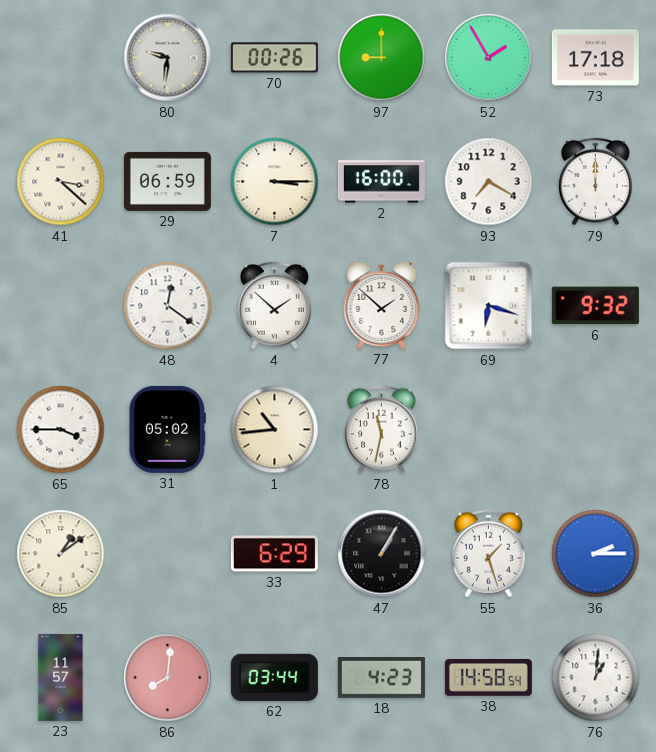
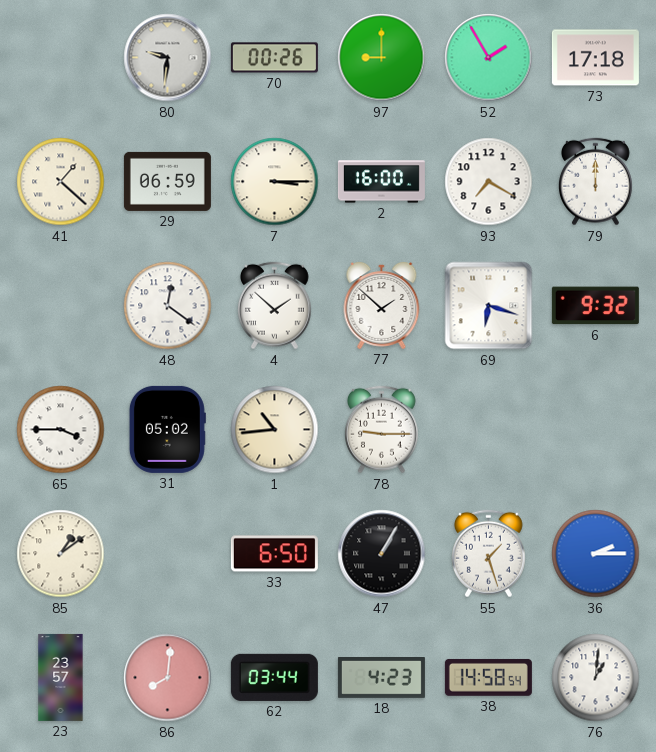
41: 3:22 -> 1:22 (61, 182)
78: 11:32 -> 9:15 (381, 430)
33: 6:29 -> 6:50 (274, 554)
23: 11:57 -> 23:57 (61, 677)
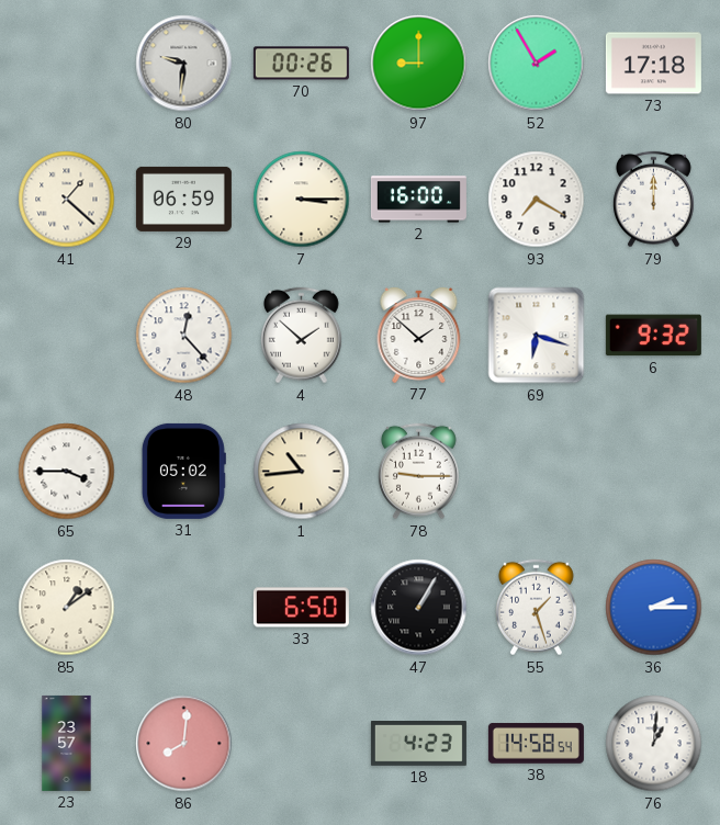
48: 12:21 -> 12:23 (184, 336)
62: 03:44 -> none (274, 677)
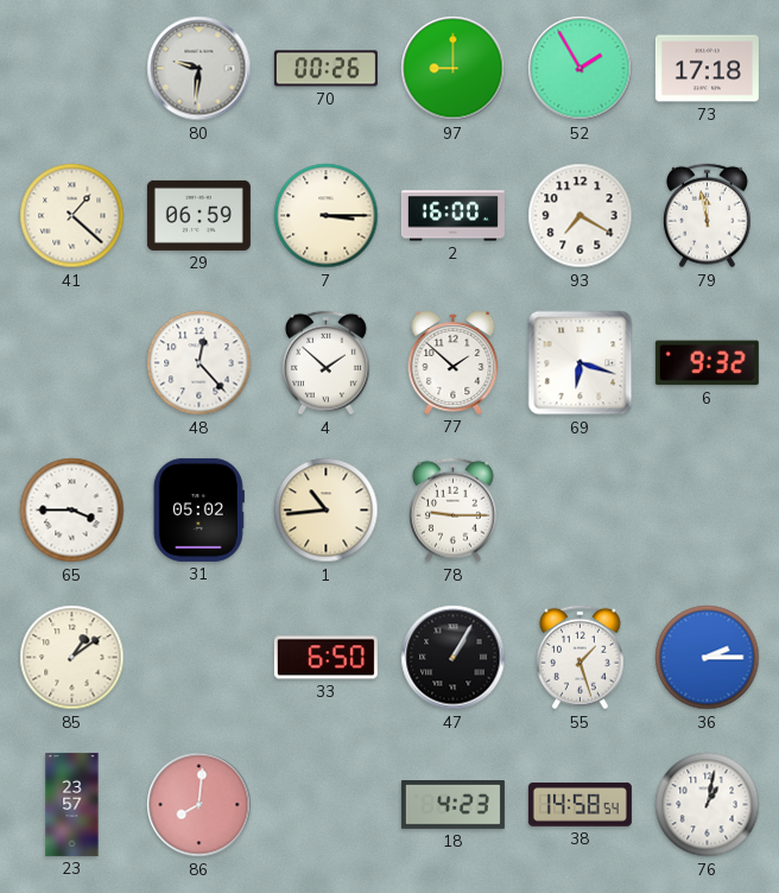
79: 12:00 -> 11:58 (707, 216)
76: 1:01 -> 1:02 (708, 805)
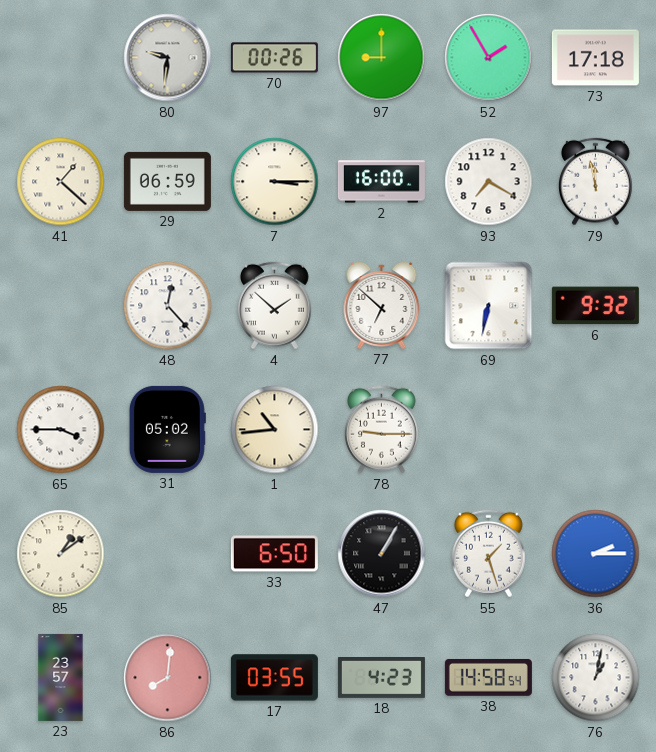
77: 1:52 -> 6:52 (382, 305)
69: 6:18 -> 6:32 (489, 306)
17: none -> 03:55 (274, 678)
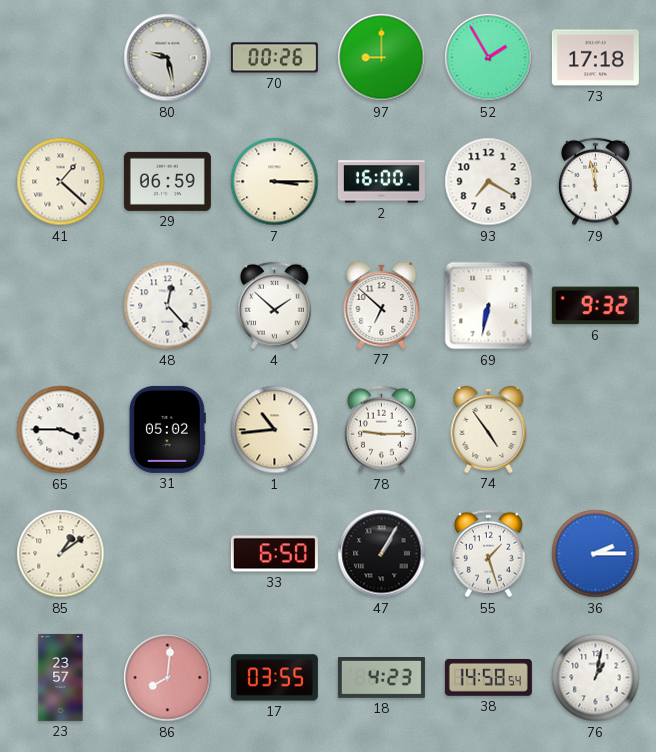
80: 9:31 -> 9:28 (168, 58)
74: none -> 4:54 (489, 429)
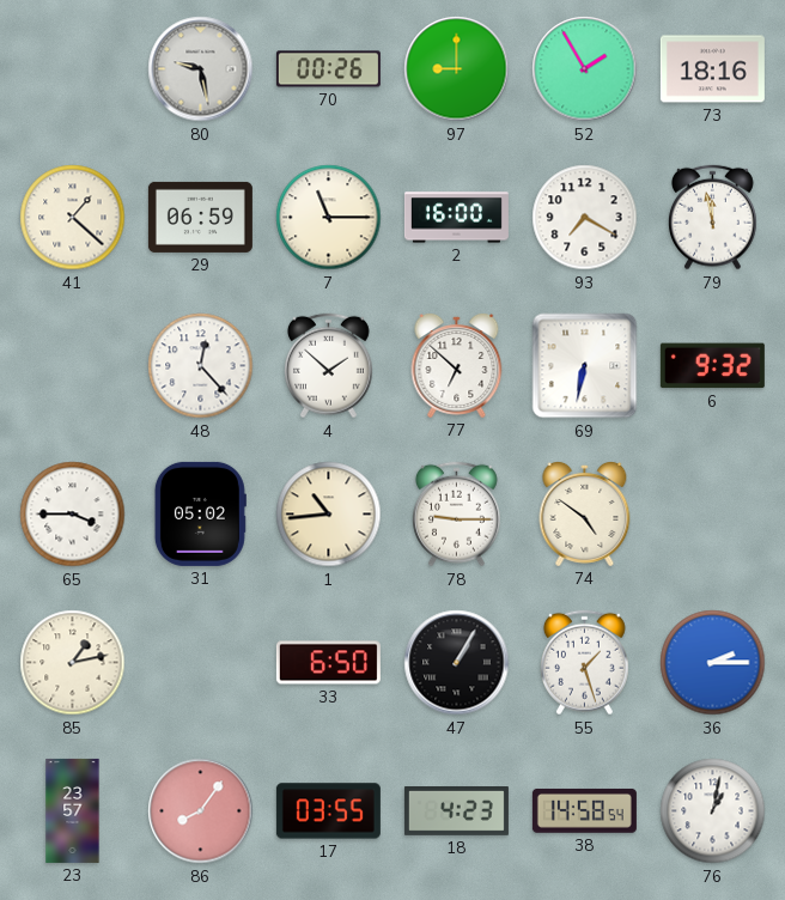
73: 17:18 -> 18:16 (712, 69)
7: 3:15 -> 11:15 (329, 218)
74: 4:54 -> 4:51 (585, 513)
85: 1:09 -> 1:13 (73, 663)
86: 8:01 -> 8:06 (201, 811)
